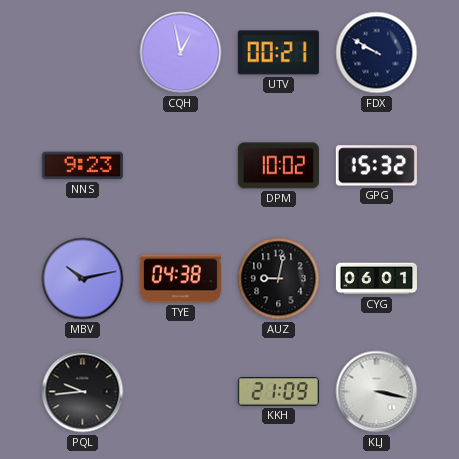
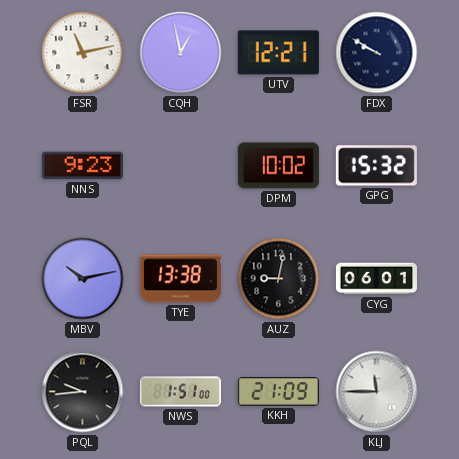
FSR: none -> 11:13 (83, 53)
UTV: 00:21 -> 12:21 (278, 53)
TYE: 04:38 -> 13:38 (180, 279)
NWS: none -> 1:51 (180, 392)
KLJ: 3:17 -> 11:45 (377, 392)
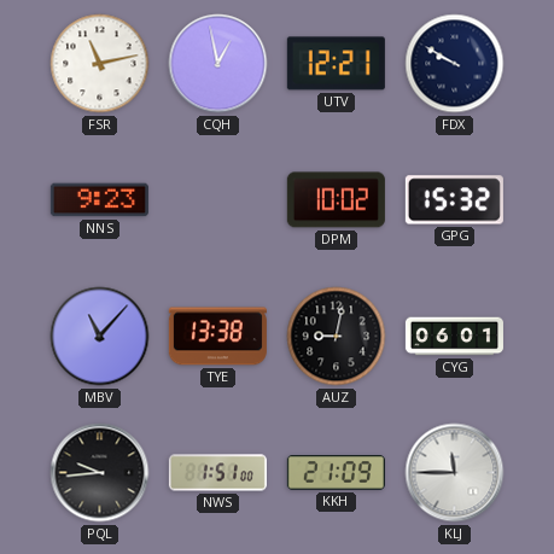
MBV: 10:13 -> 11:07 (100, 337)
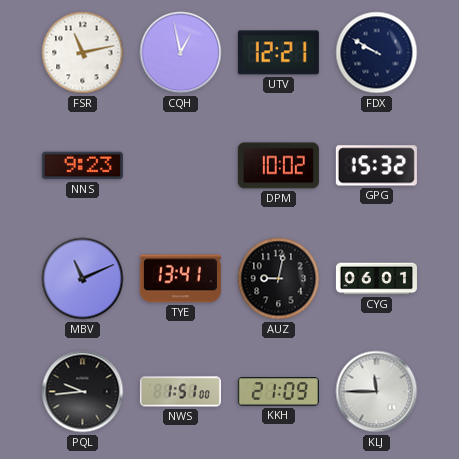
MBV: 11:07 -> 11:11 (83, 279)
TYE: 13:38 -> 13:41 (180, 279)
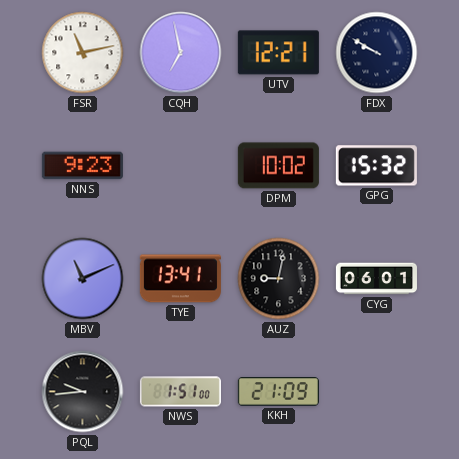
CQH: 12:58 -> 6:58 (181, 53)
KLJ: 11:45 -> none (377, 392)
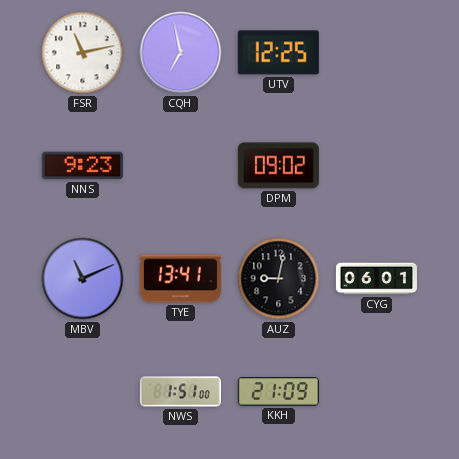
UTV: 12:21 -> 12:25 (278, 53)
FDX: 9:50 -> none (377, 53)
DPM: 10:02 -> 09:02 (278, 166)
GPG: 15:32 -> none (376, 166)
PQL: 9:44 -> none (83, 392)
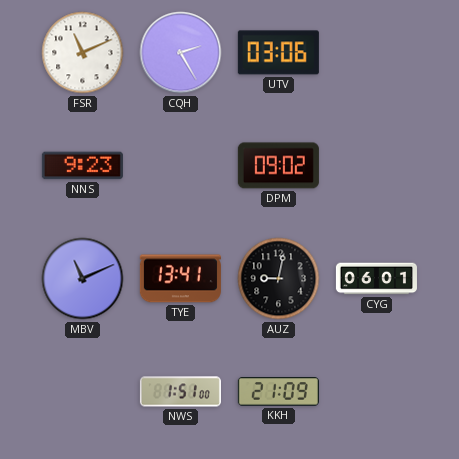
FSR: 11:13 -> 11:11 (83, 53)
CQH: 6:58 -> 2:25 (181, 53)
UTV: 12:25 -> 03:06 (278, 53)
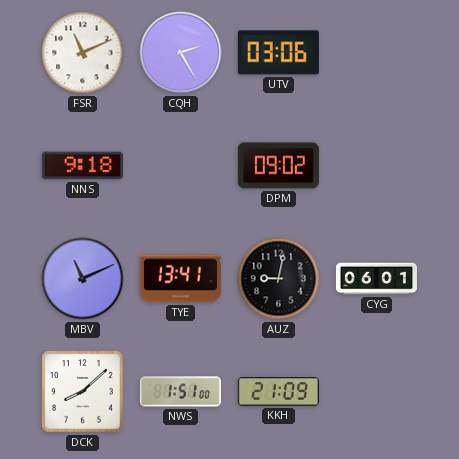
NNS: 9:23 -> 9:18 (82, 166)
DCK: none -> 8:08 (83, 392)
